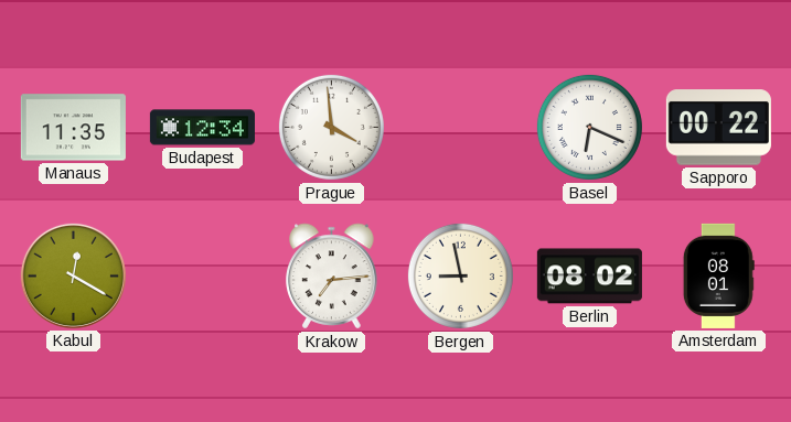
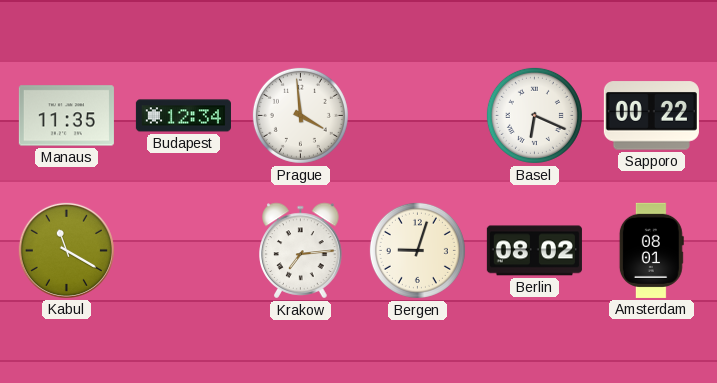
Kabul: 12:20 -> 11:20 (66, 250)
Bergen: 8:58 -> 9:03 (417, 250)
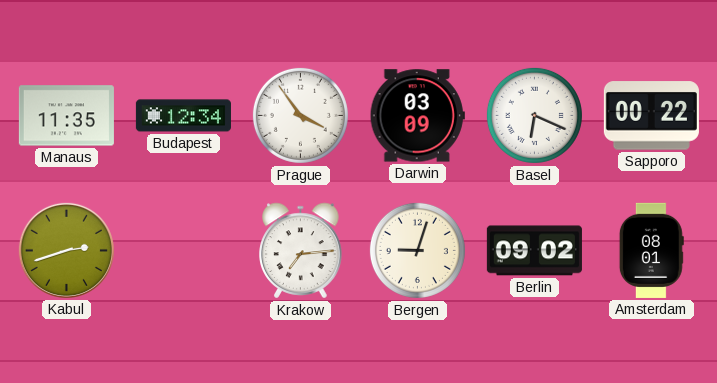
Prague: 3:59 -> 3:54 (300, 115)
Darwin: none -> 03:09 (417, 116)
Kabul: 11:20 -> 2:42 (66, 250)
Berlin: 08:02 -> 09:02 (534, 251)
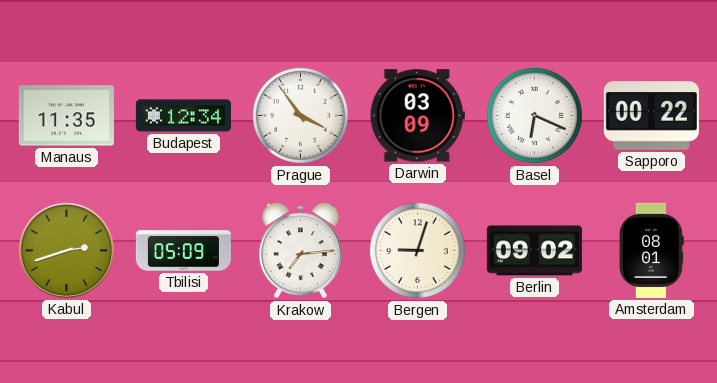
Tbilisi: none -> 05:09 (183, 251)
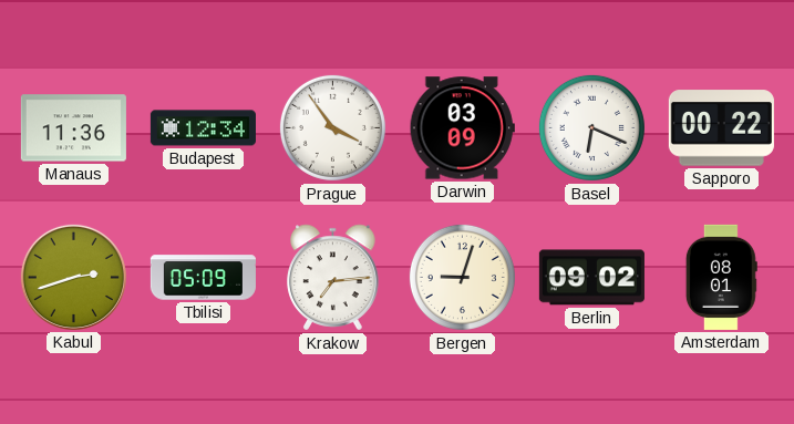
Manaus: 11:35 -> 11:36 (73, 128)
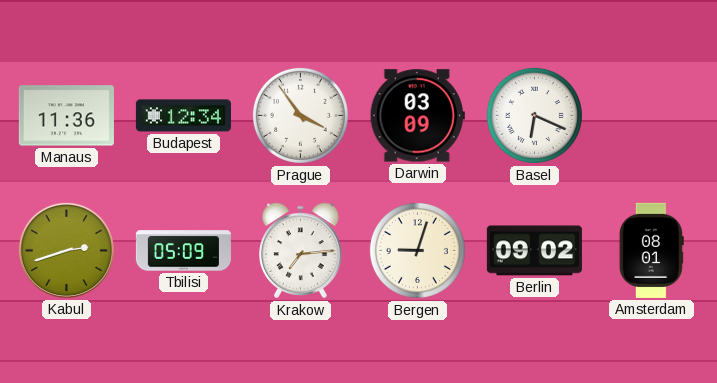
Sapporo: 00:22 -> none (721, 128)
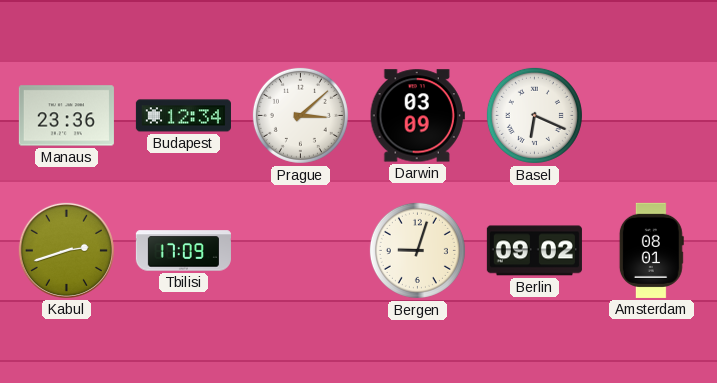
Manaus: 11:36 -> 23:36 (66, 116)
Prague: 3:54 -> 3:08 (300, 115)
Tbilisi: 05:09 -> 17:09 (183, 251)
Krakow: 7:14 -> none (301, 251)
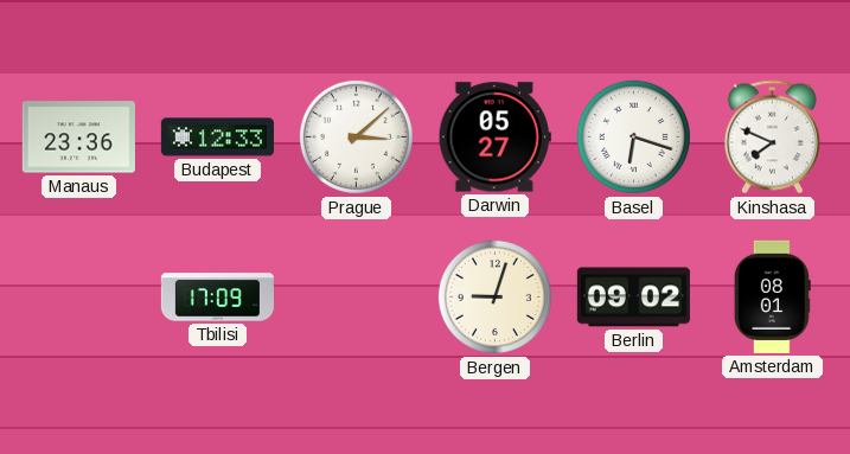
Budapest: 12:34 -> 12:33 (217, 138)
Darwin: 03:09 -> 05:27 (494, 138)
Basel: 6:19 -> 6:18 (633, 136)
Kinshasa: none -> 7:49 (772, 138)
Kabul: 2:42 -> none (66, 250)
